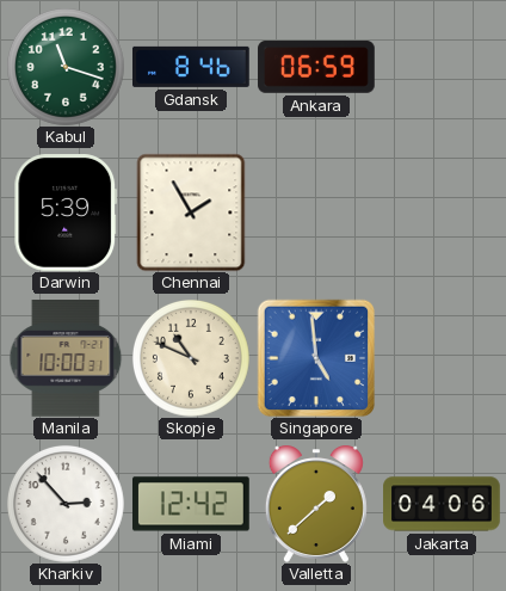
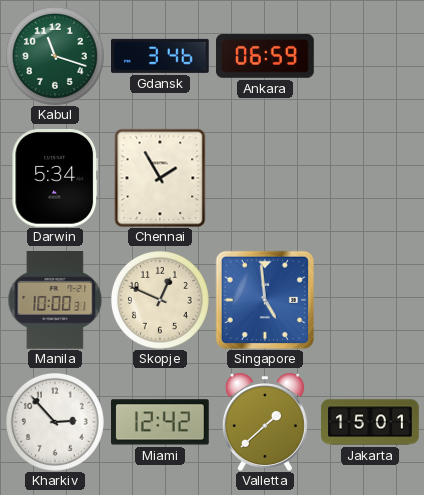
Gdansk: 8:46 -> 3:46 (161, 56)
Darwin: 5:39 -> 5:34 (55, 179)
Skopje: 10:49 -> 12:49 (160, 300)
Jakarta: 04:06 -> 15:01 (370, 422)
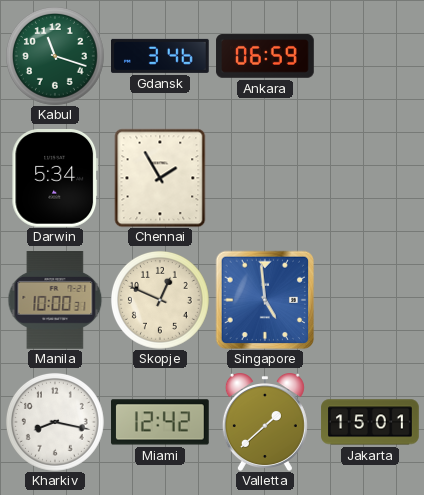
Kharkiv: 2:53 -> 8:17 (55, 422)
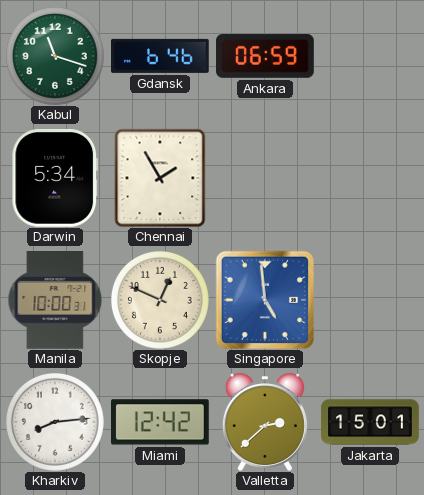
Gdansk: 3:46 -> 6:46 (161, 56)
Kharkiv: 8:17 -> 8:14 (55, 422)
Valletta: 1:38 -> 2:38 (265, 422)
